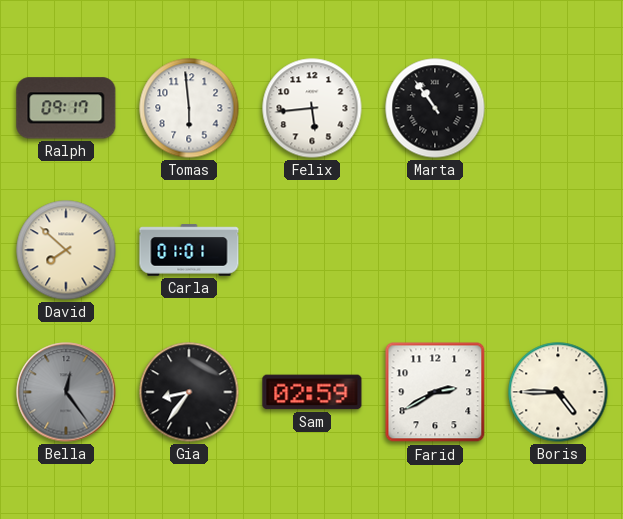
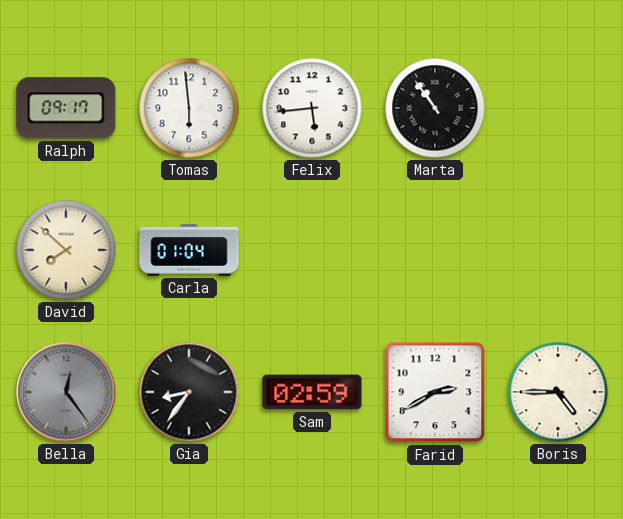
Carla: 01:01 -> 01:04 (189, 250)
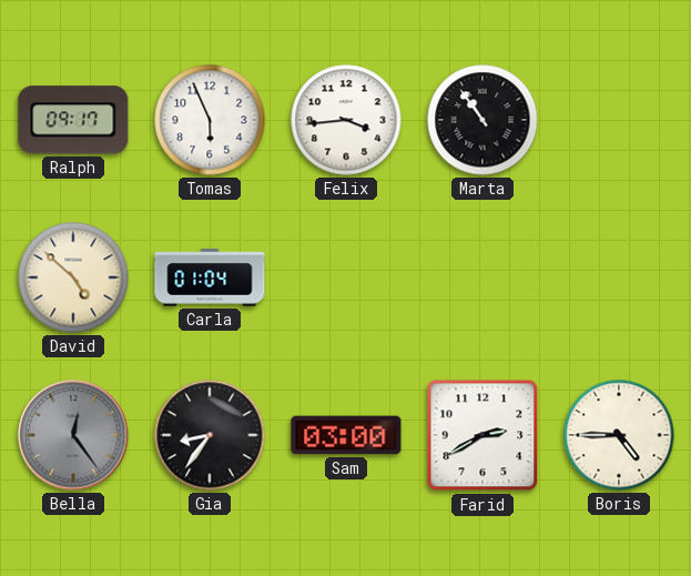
Tomas: 5:59 -> 5:56 (210, 120)
Felix: 5:44 -> 3:44 (346, 120)
David: 7:52 -> 4:52 (73, 277)
Sam: 02:59 -> 03:00 (346, 435)
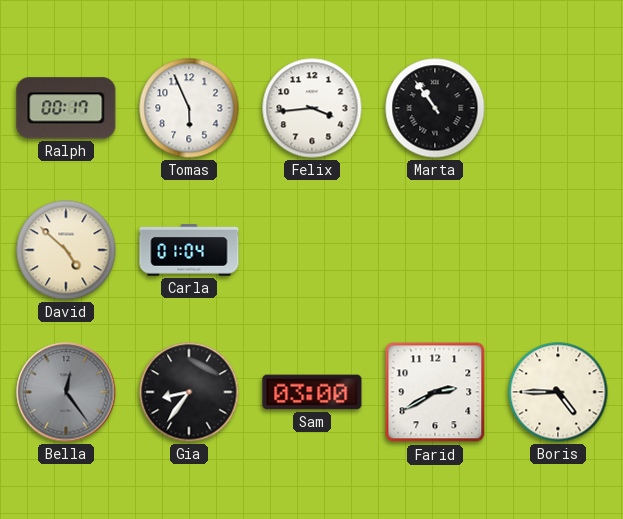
Ralph: 09:17 -> 00:17 (66, 108)
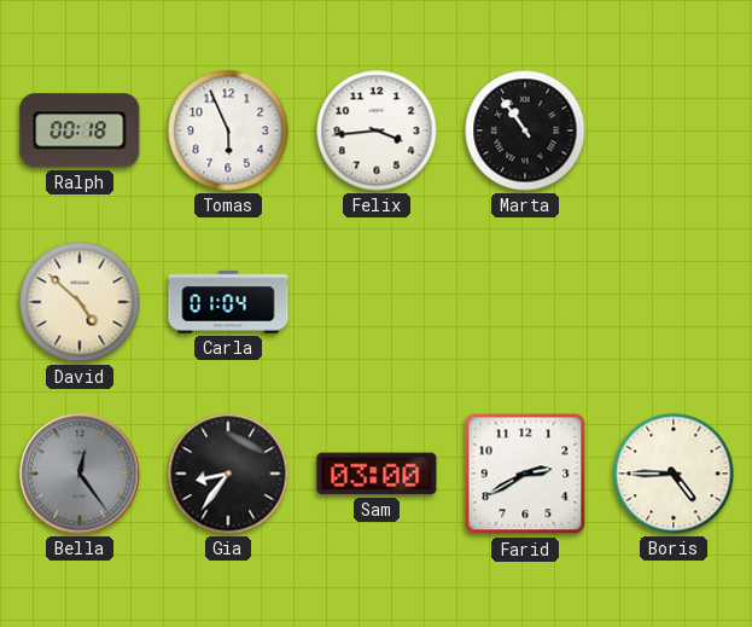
Ralph: 00:17 -> 00:18 (80, 130)
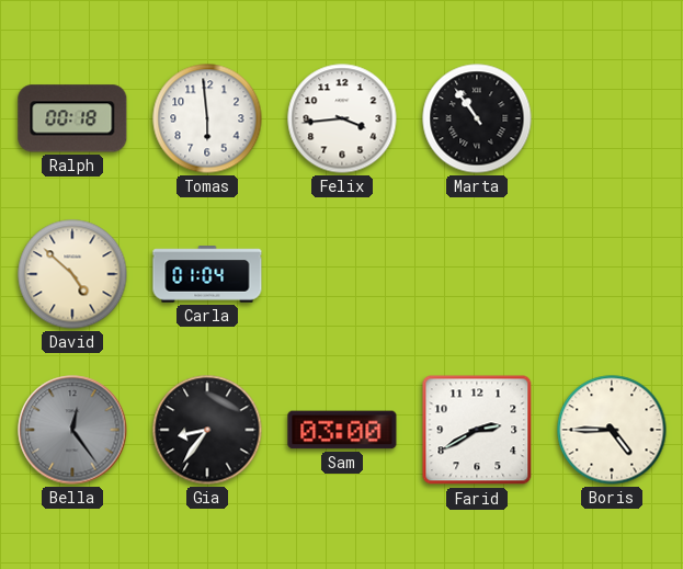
Tomas: 5:56 -> 5:59 (207, 118)
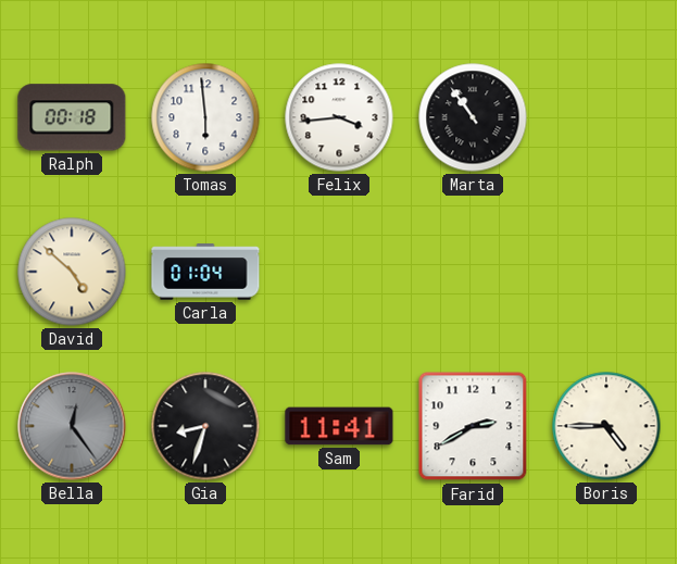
Gia: 8:36 -> 8:33 (205, 426)
Sam: 03:00 -> 11:41 (339, 426)
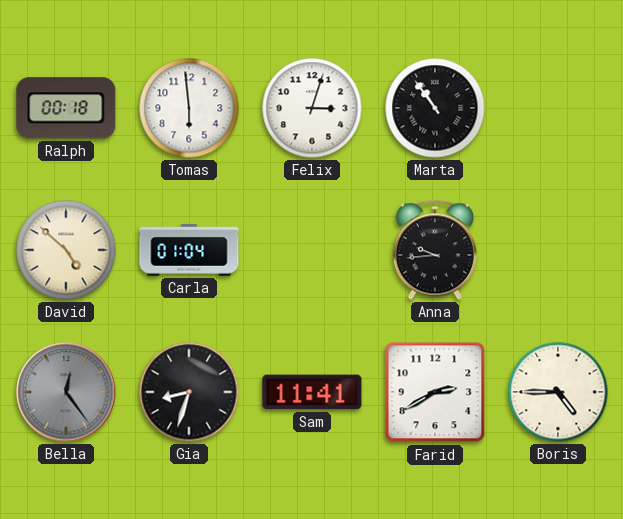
Felix: 3:44 -> 3:03 (312, 108)
Anna: none -> 9:44 (435, 250)
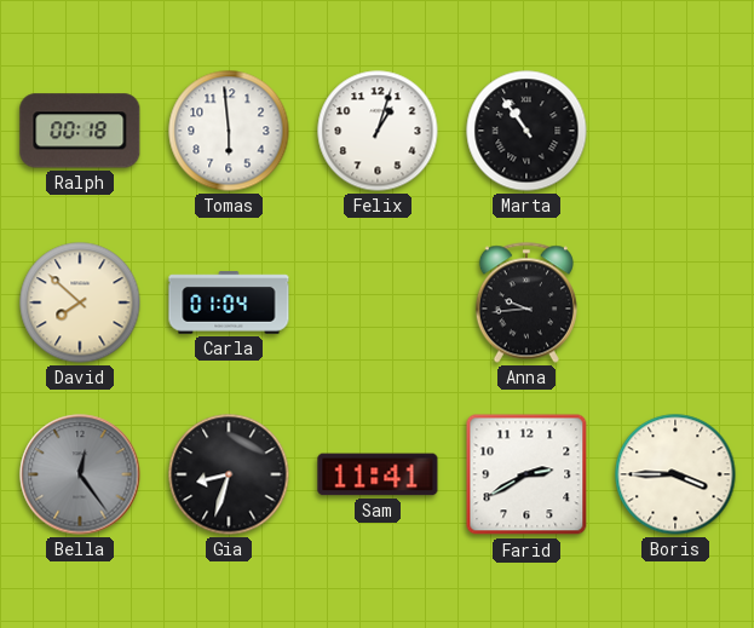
Felix: 3:03 -> 1:03 (378, 131)
David: 4:52 -> 7:52 (80, 303)
Boris: 4:45 -> 3:45 (675, 474)
